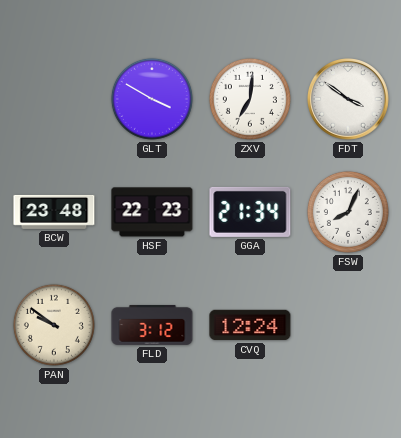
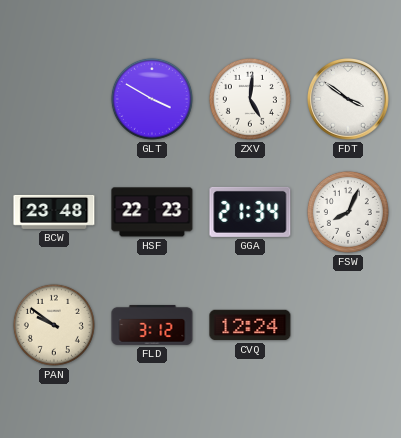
ZXV: 7:01 -> 5:01 (250, 99)
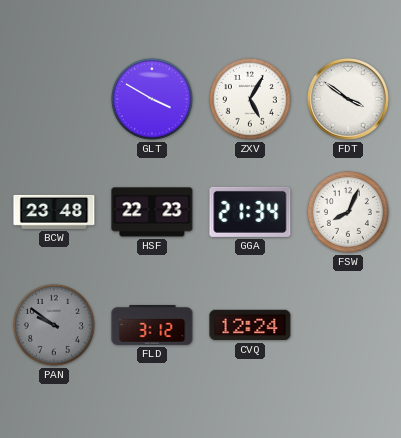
ZXV: 5:01 -> 5:05 (250, 99)
PAN dial: cream -> grey (54, 325)
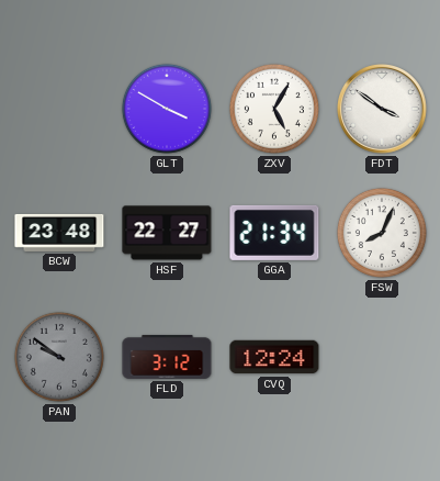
HSF: 22:23 -> 22:27 (167, 233)
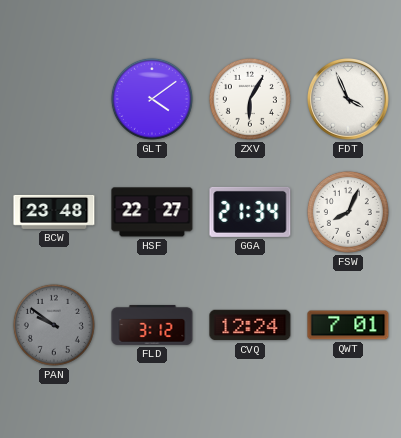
GLT: 3:50 -> 4:09 (152, 99)
ZXV: 5:05 -> 6:05 (250, 99)
FDT: 3:51 -> 3:56 (349, 100)
QWT: none -> 7:01 (348, 325)
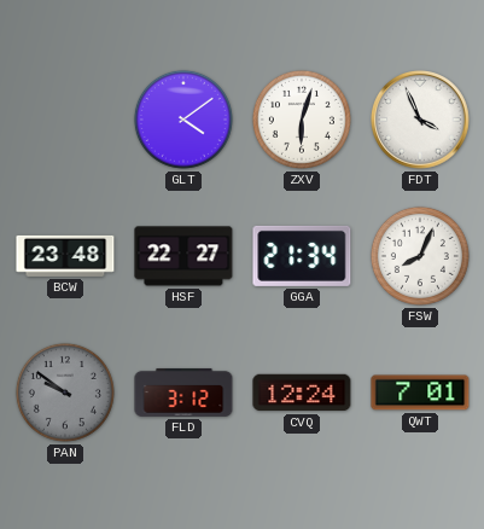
ZXV: 6:05 -> 6:03 (302, 120)
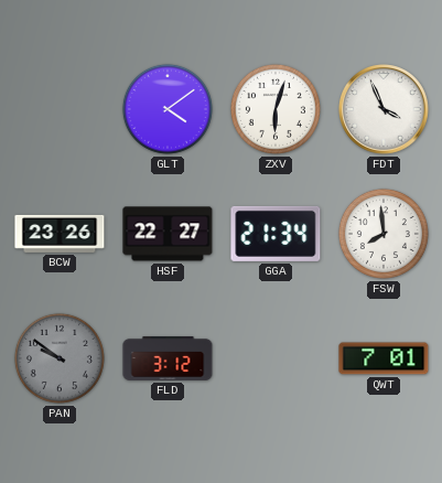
BCW: 23:48 -> 23:26 (60, 234)
FSW: 8:04 -> 7:59 (384, 234)
CVQ: 12:24 -> none (302, 393)
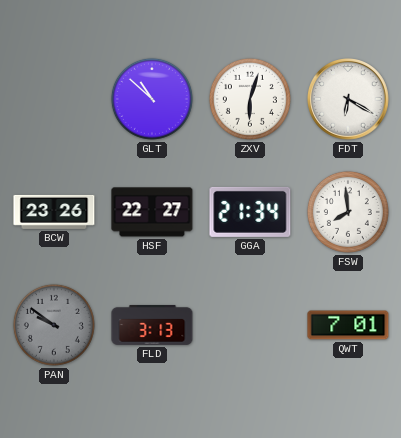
GLT: 4:09 -> 10:52 (152, 99)
FDT: 3:56 -> 6:20 (349, 100)
FLD: 3:12 -> 3:13 (152, 325)
